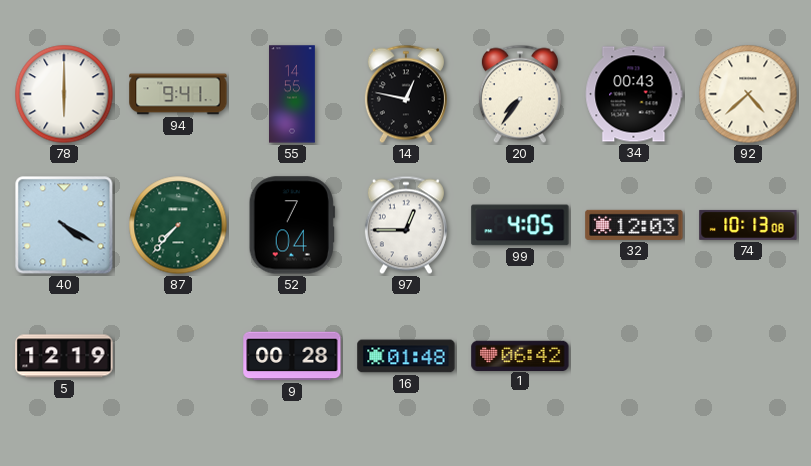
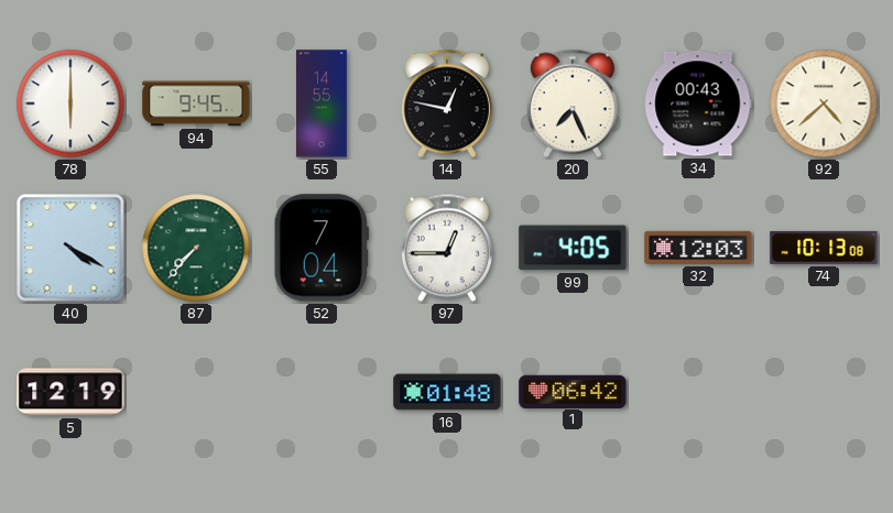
94: 9:41 -> 9:45 (196, 103)
20: 7:36 -> 7:26 (573, 103)
9: 00:28 -> none (292, 356)
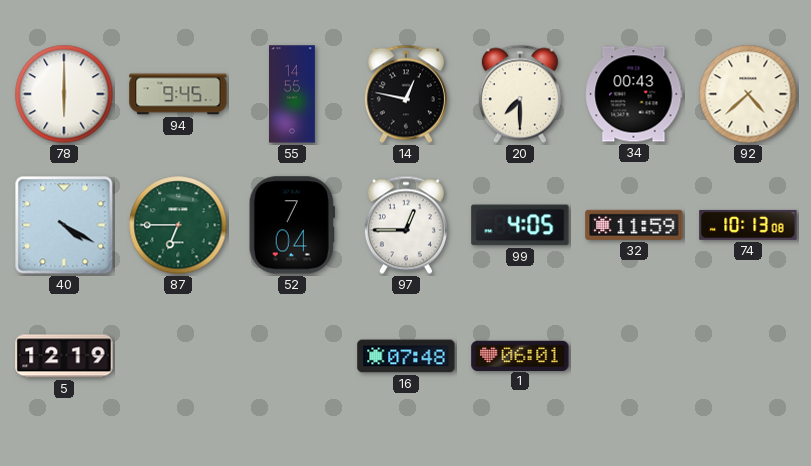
20: 7:26 -> 7:30 (520, 94)
87: 7:37 -> 6:45 (178, 225)
32: 12:03 -> 11:59 (634, 225)
16: 01:48 -> 07:48 (406, 356)
1: 06:42 -> 06:01 (520, 355)
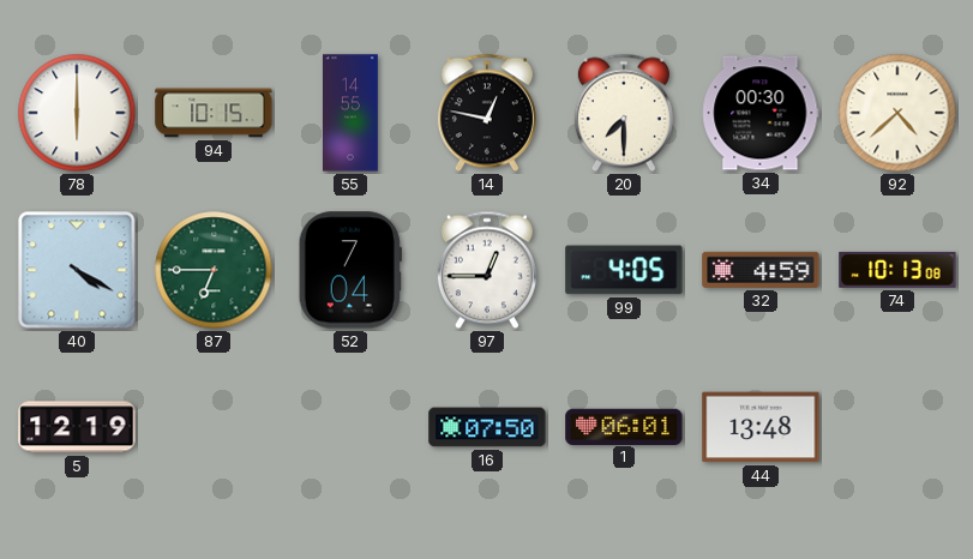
94: 9:45 -> 10:15 (214, 113)
34: 00:43 -> 00:30 (761, 113)
32: 11:59 -> 4:59 (761, 270)
16: 07:48 -> 07:50 (487, 427)
44: none -> 13:48 (761, 427)
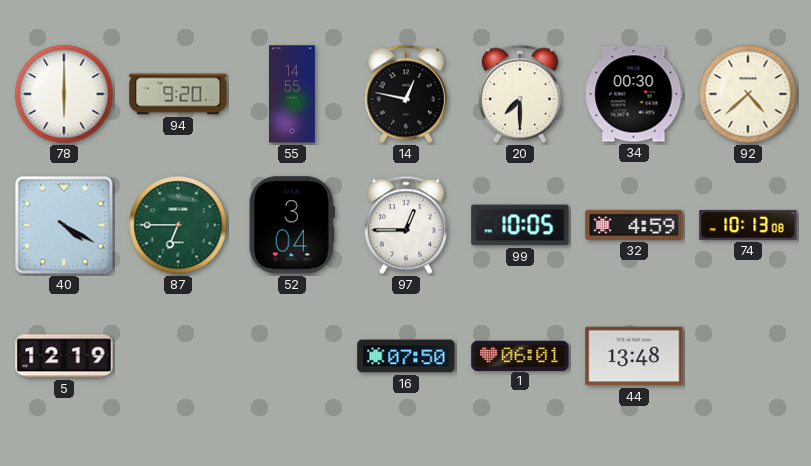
94: 10:15 -> 9:20 (178, 94)
52: 7:04 -> 3:04 (292, 225)
99: 4:05 -> 10:05 (520, 225)
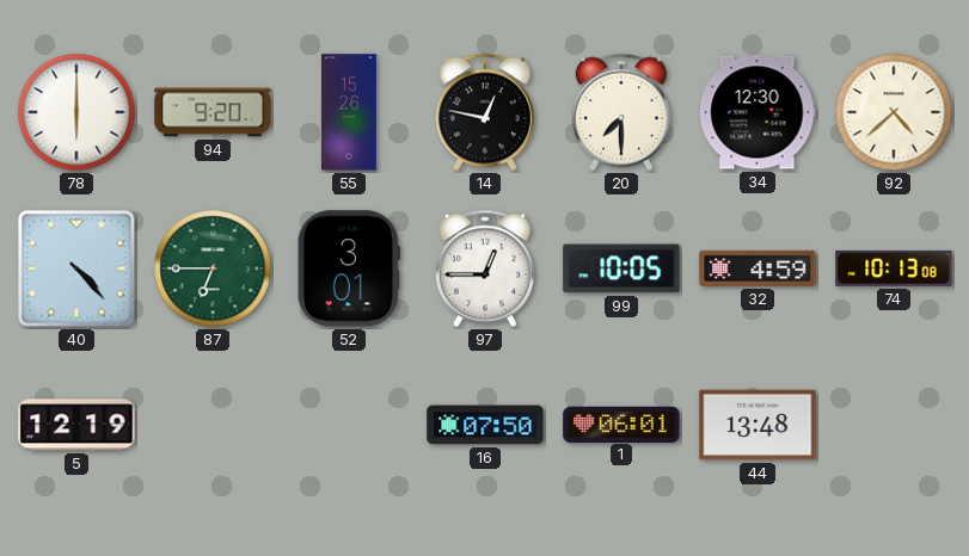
55: 14:55 -> 15:26 (350, 112)
34: 00:30 -> 12:30 (758, 112)
40: 4:20 -> 4:23 (76, 268)
52: 3:04 -> 3:01 (349, 268)
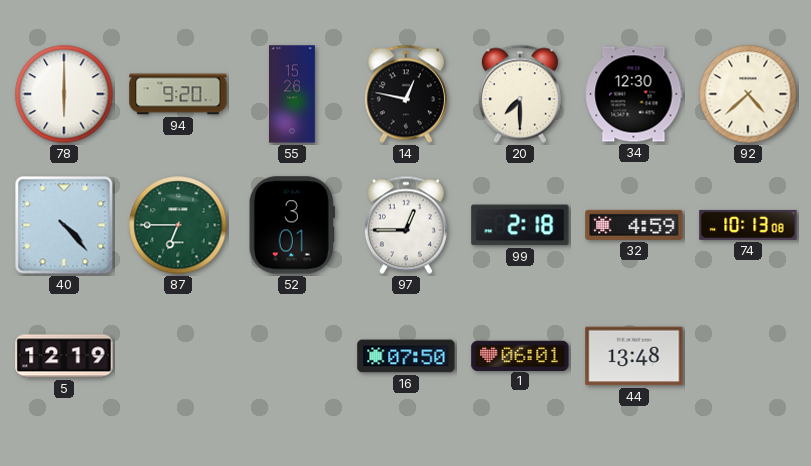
99: 10:05 -> 2:18 (520, 225)
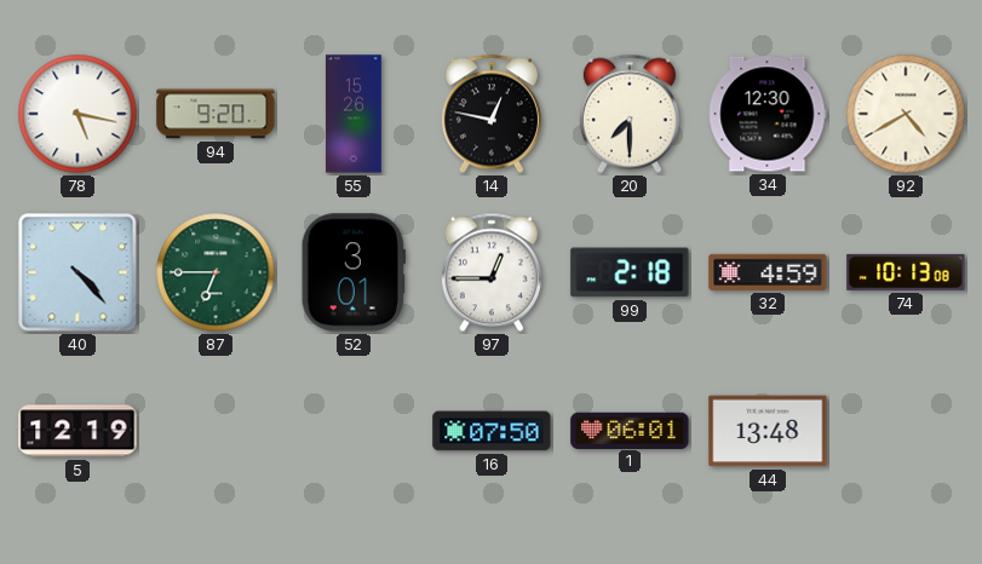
78: 6:00 -> 5:17 (77, 114)
92: 4:38 -> 4:40 (906, 114)
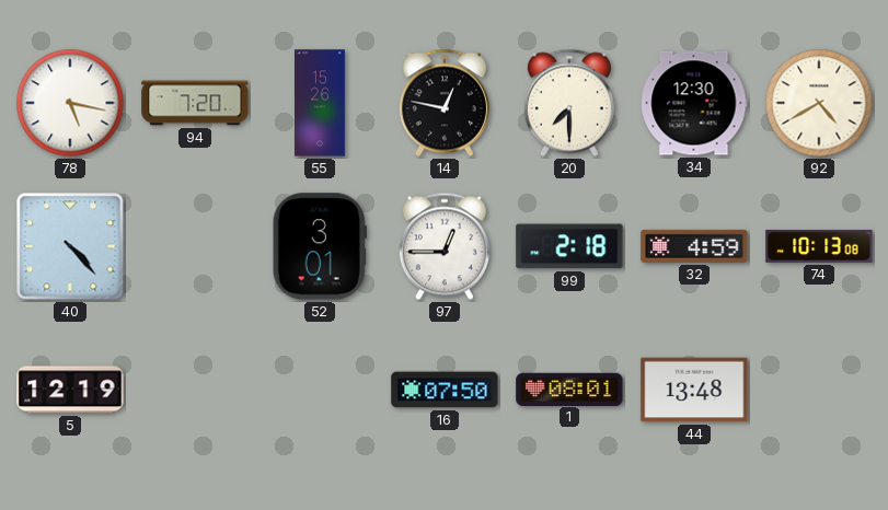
94: 9:20 -> 7:20 (195, 103)
87: 6:45 -> none (216, 272)
1: 06:01 -> 08:01 (569, 389)
